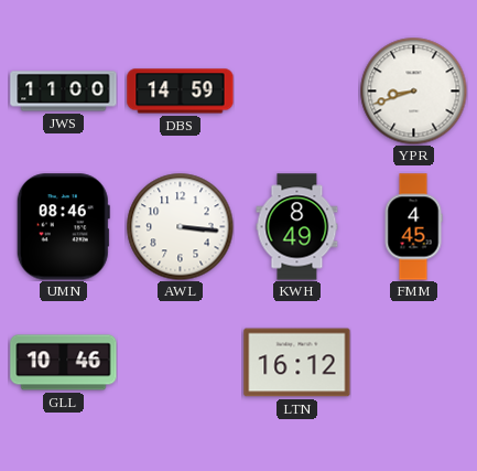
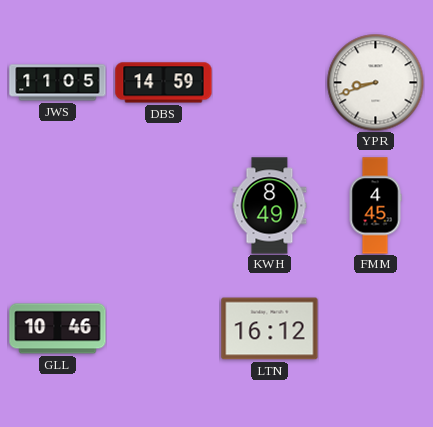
JWS: 11:00 -> 11:05 (58, 83)
UMN: 08:46 -> none (63, 227)
AWL: 3:16 -> none (180, 226)
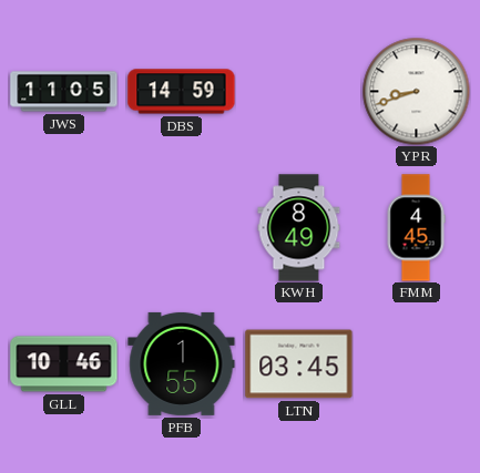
PFB: none -> 1:55 (182, 363)
LTN: 16:12 -> 03:45 (299, 364)
